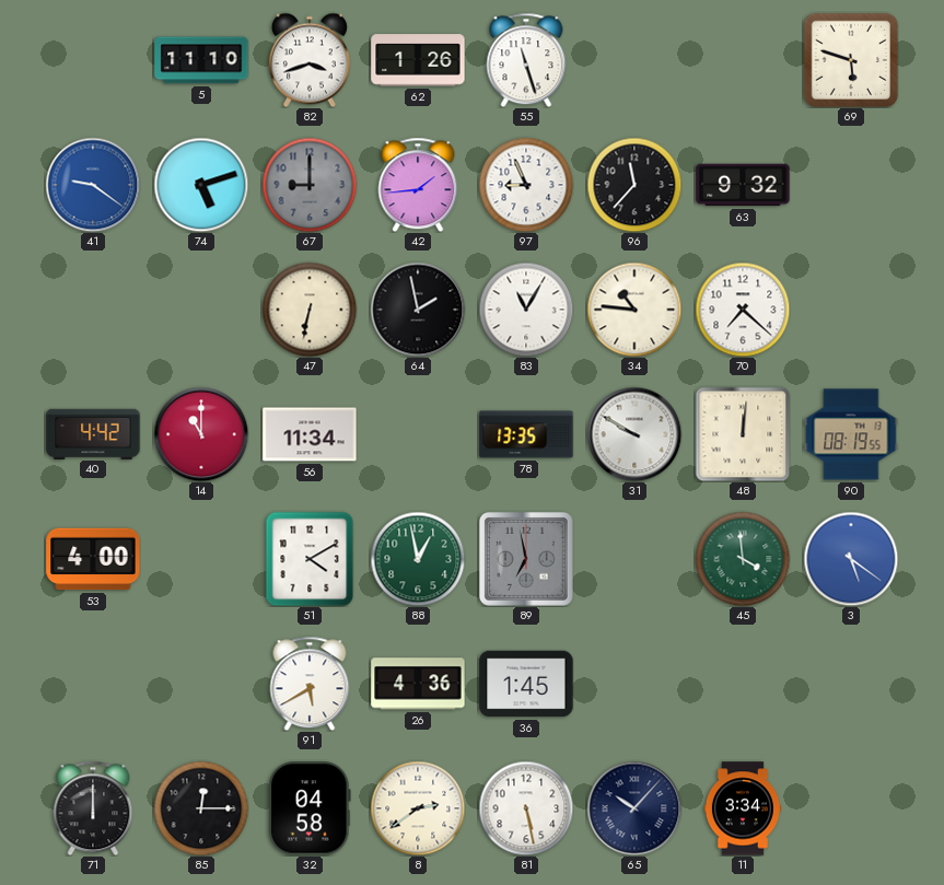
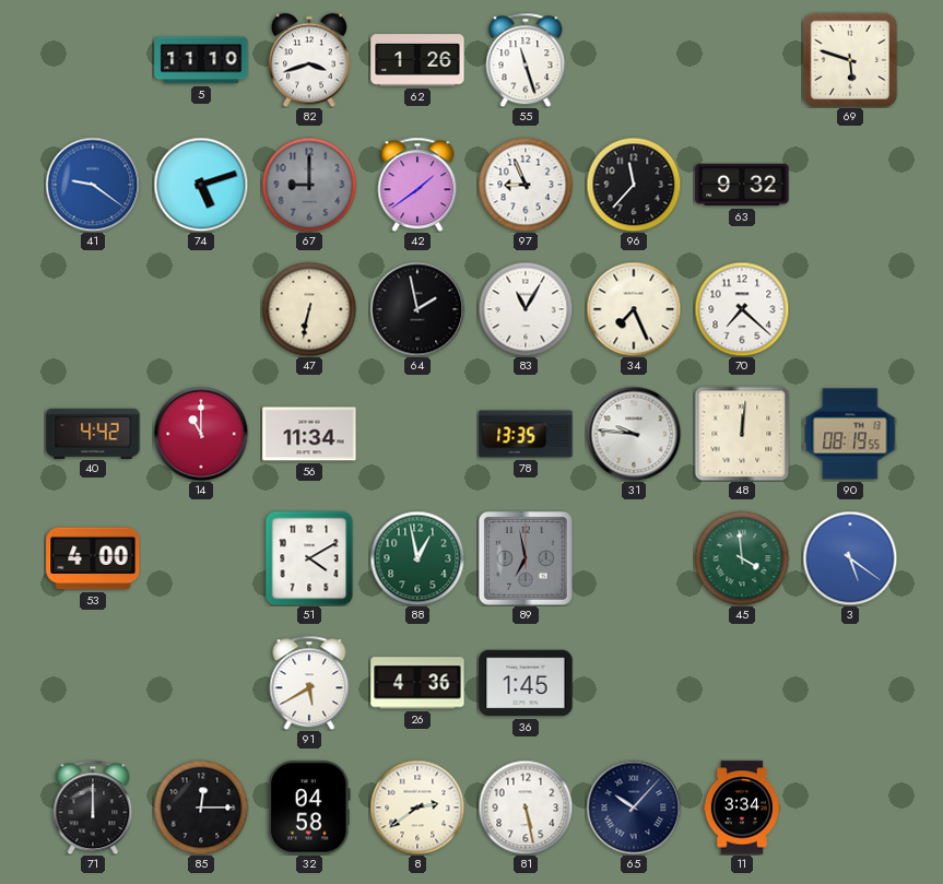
42: 1:44 -> 1:39 (417, 185)
34: 10:46 -> 7:26 (634, 309)
31: 9:50 -> 9:46 (634, 434)
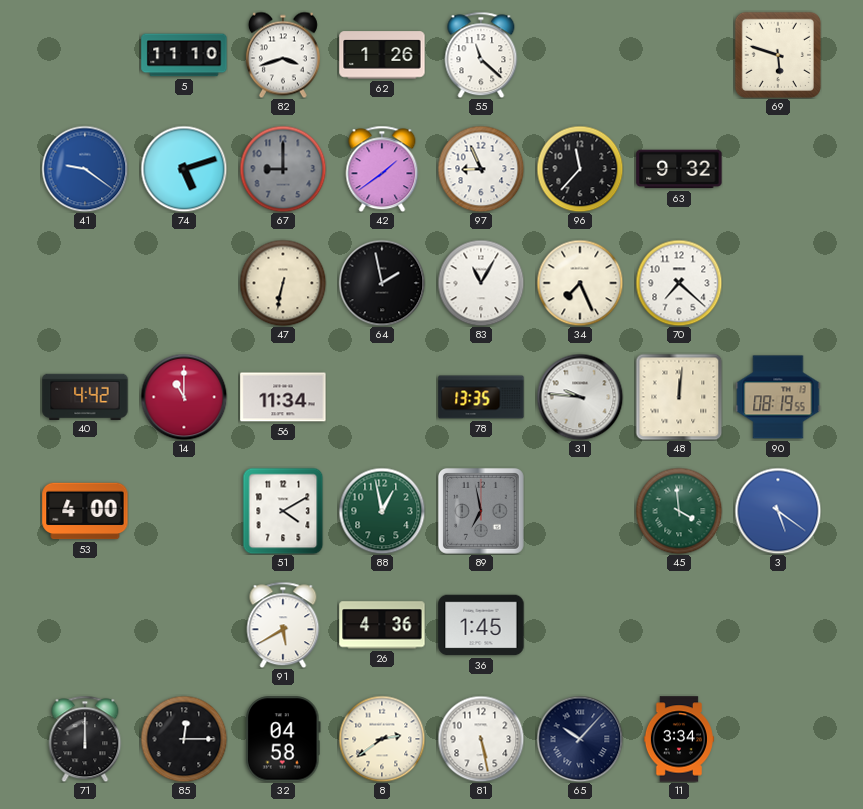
55: 11:27 -> 11:22 (481, 55)
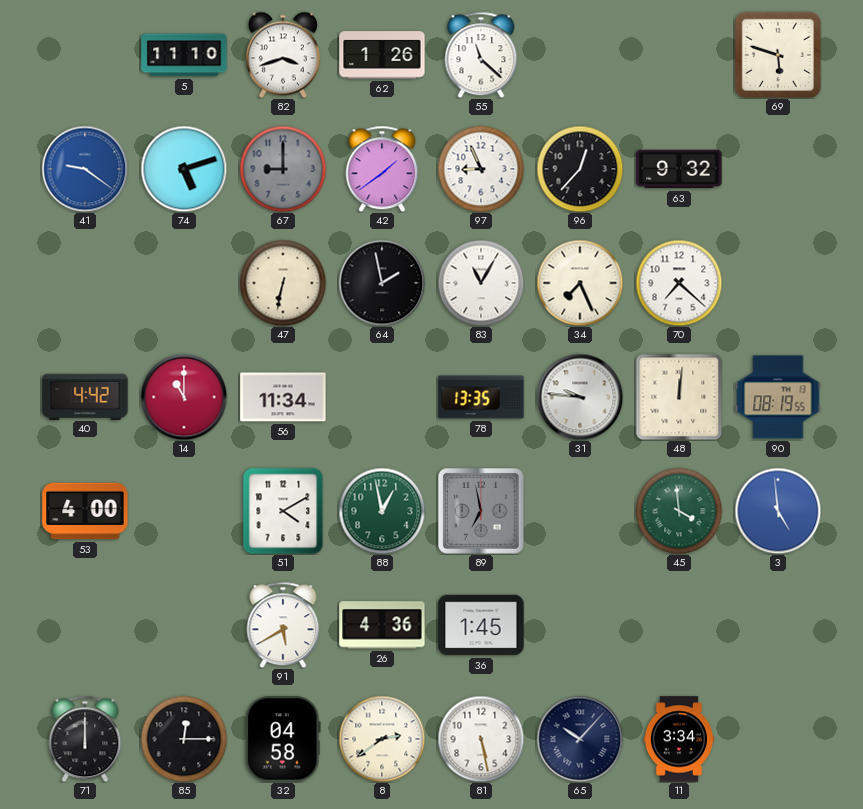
96: 11:37 -> 12:37 (580, 169)
3: 5:21 -> 4:59 (778, 511)
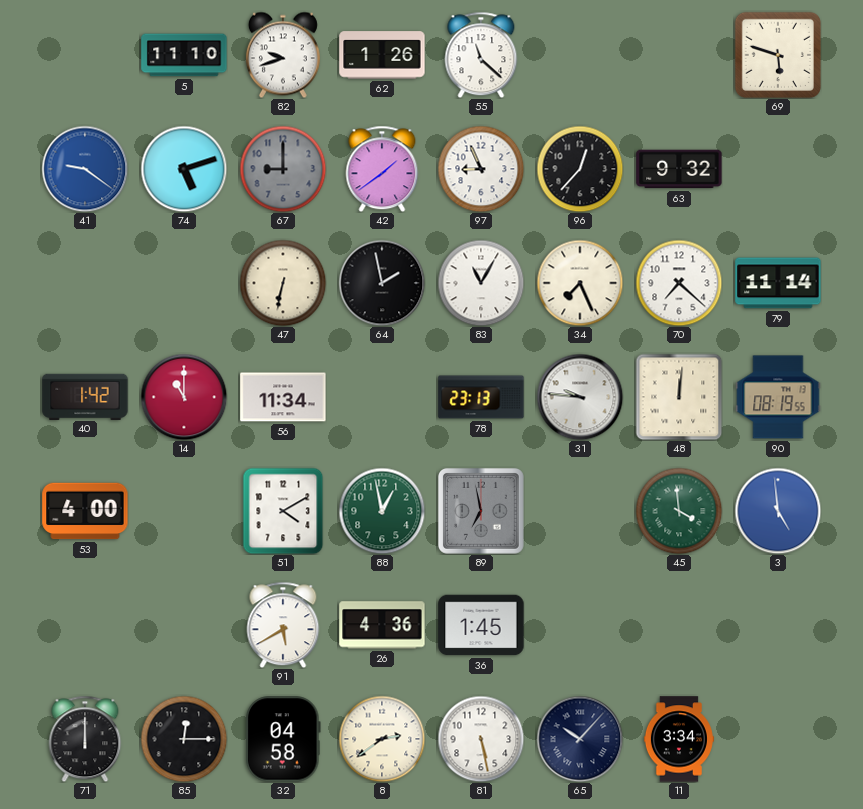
82: 3:42 -> 9:42 (283, 55)
79: none -> 11:14 (778, 283)
40: 4:42 -> 1:42 (85, 396)
78: 13:35 -> 23:13 (481, 397)
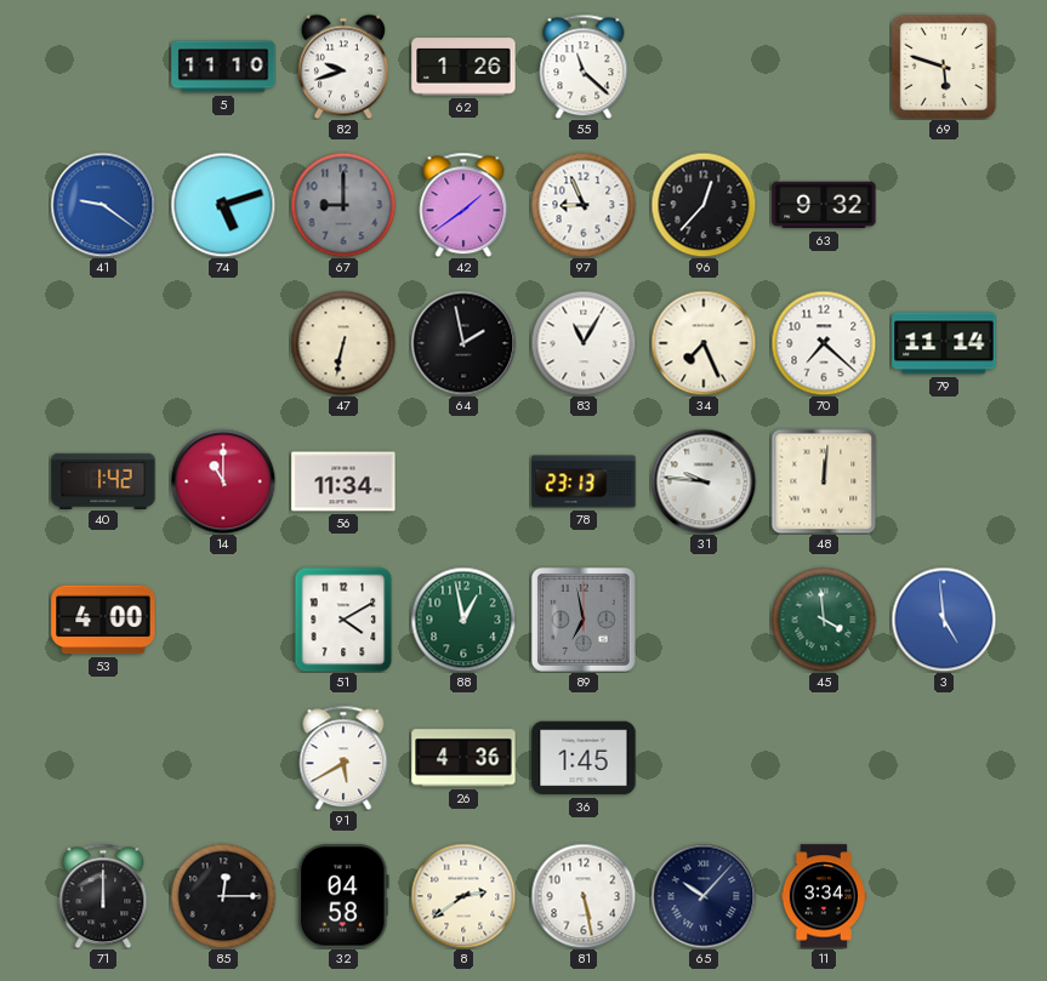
90: 08:19 -> none (778, 397)
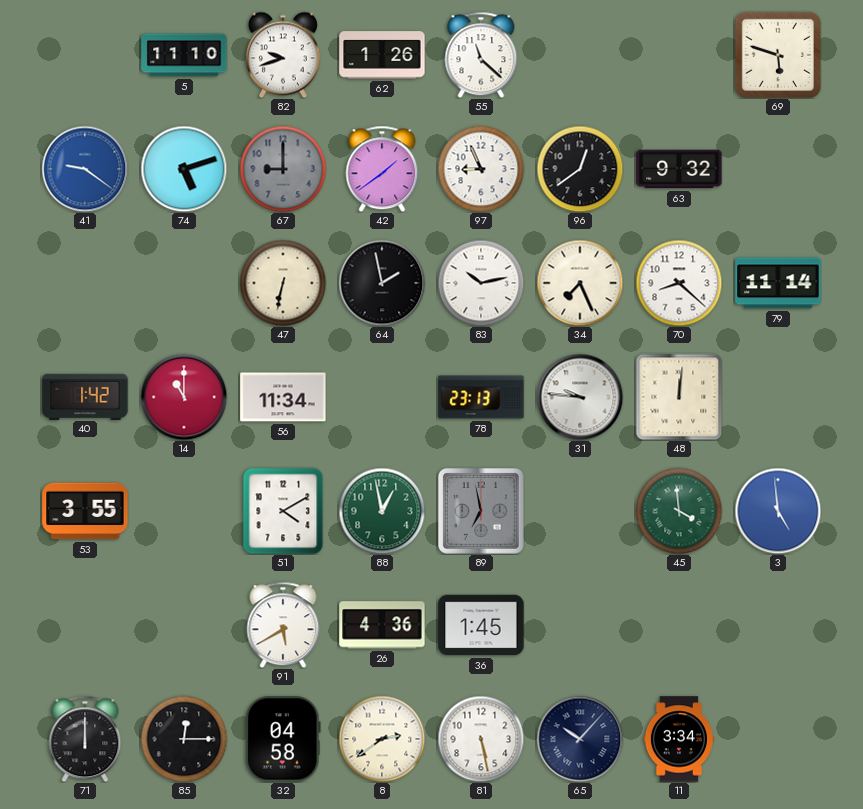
96: 12:37 -> 12:39 (580, 169)
83: 11:05 -> 10:13 (481, 283)
70: 7:22 -> 8:22 (679, 283)
53: 4:00 -> 3:55 (85, 511)
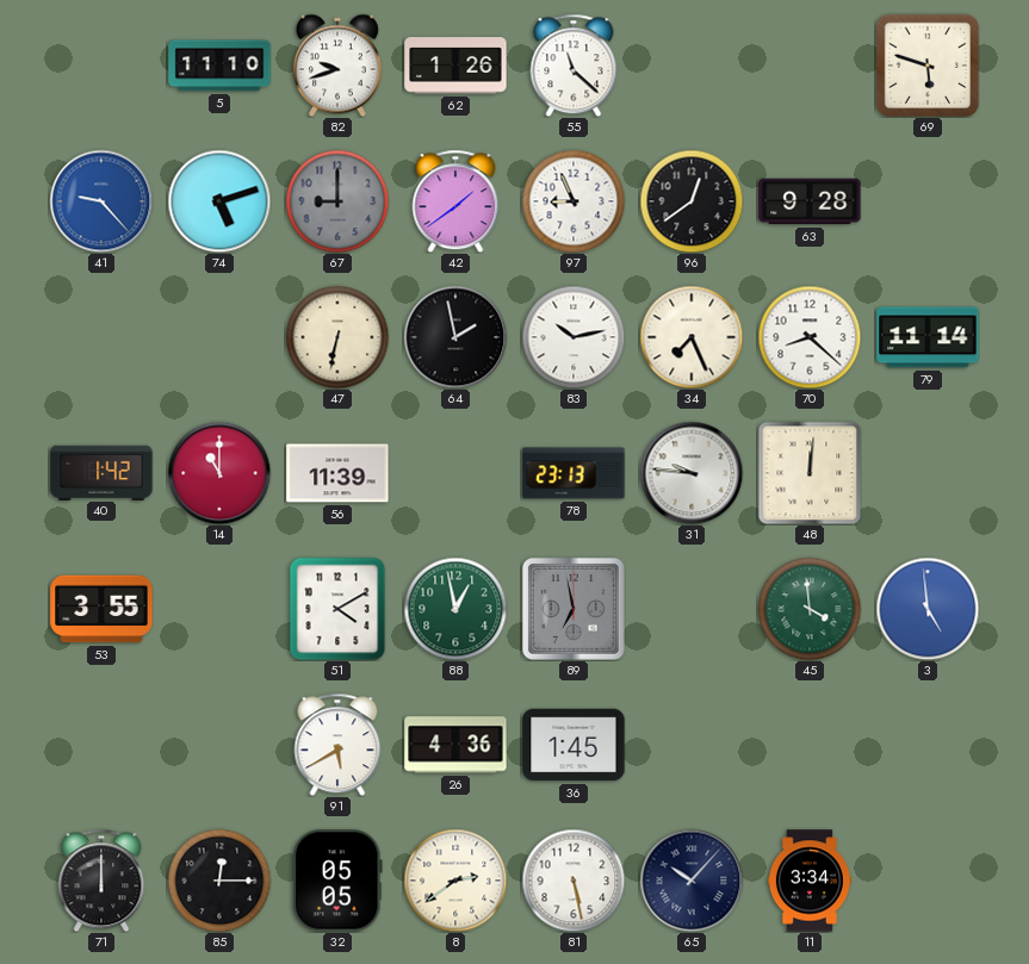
41: 9:21 -> 9:23 (101, 201)
63: 9:32 -> 9:28 (810, 201)
56: 11:34 -> 11:39 (337, 473)
32: 04:58 -> 05:05 (337, 881)
